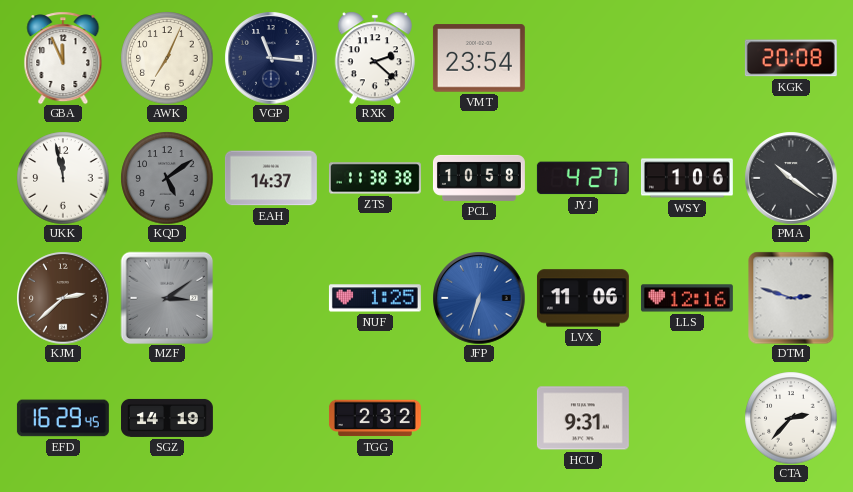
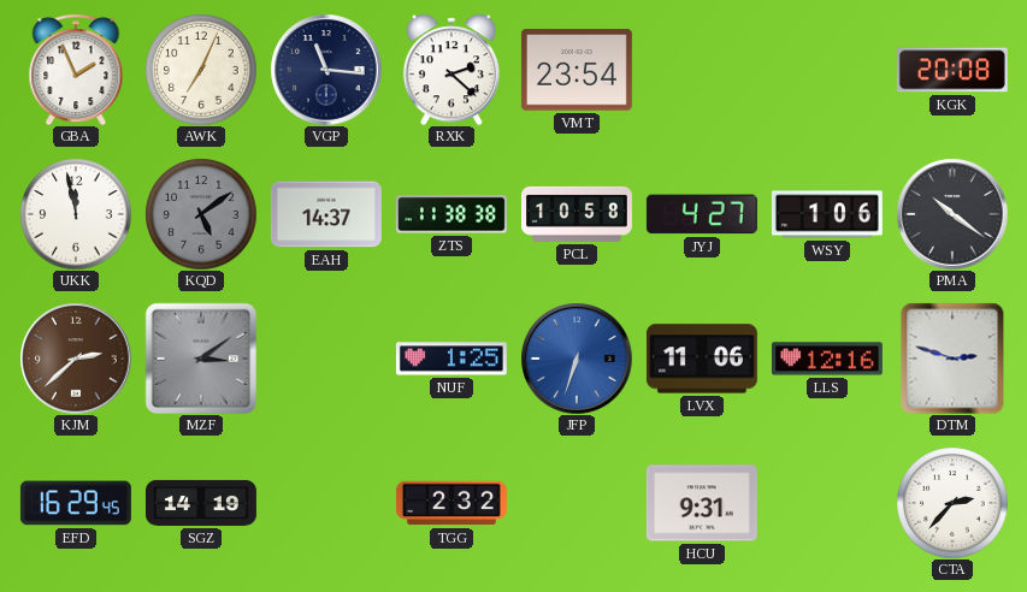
GBA: 11:56 -> 1:56 (76, 70)
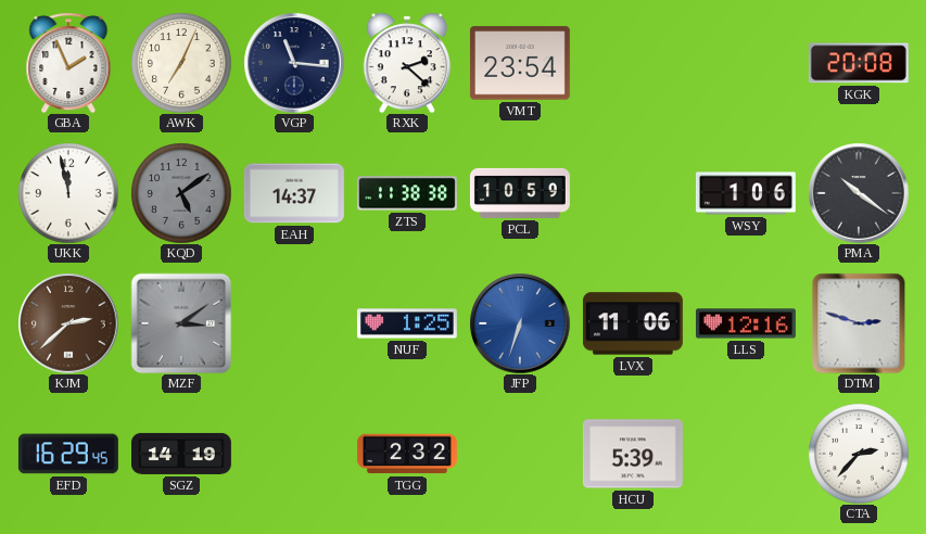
PCL: 10:58 -> 10:59 (520, 193)
JYJ: 4:27 -> none (702, 214)
HCU: 9:31 -> 5:39 (633, 454)
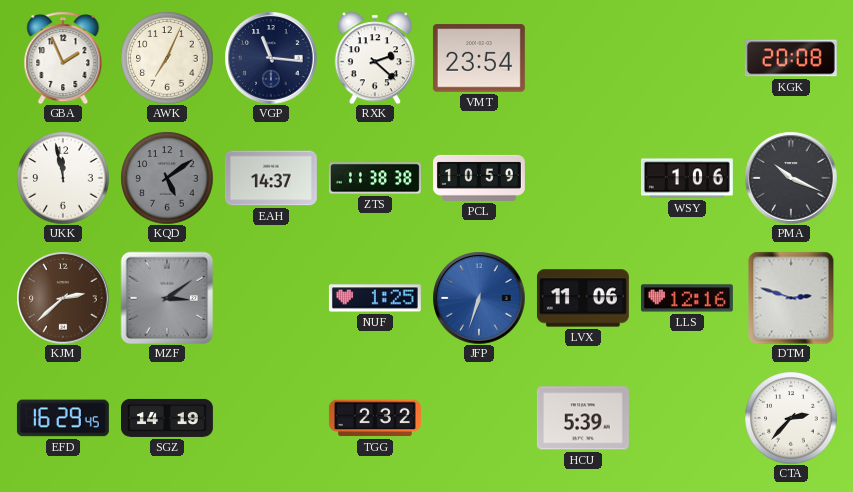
PMA: 10:21 -> 10:19 (791, 178)
